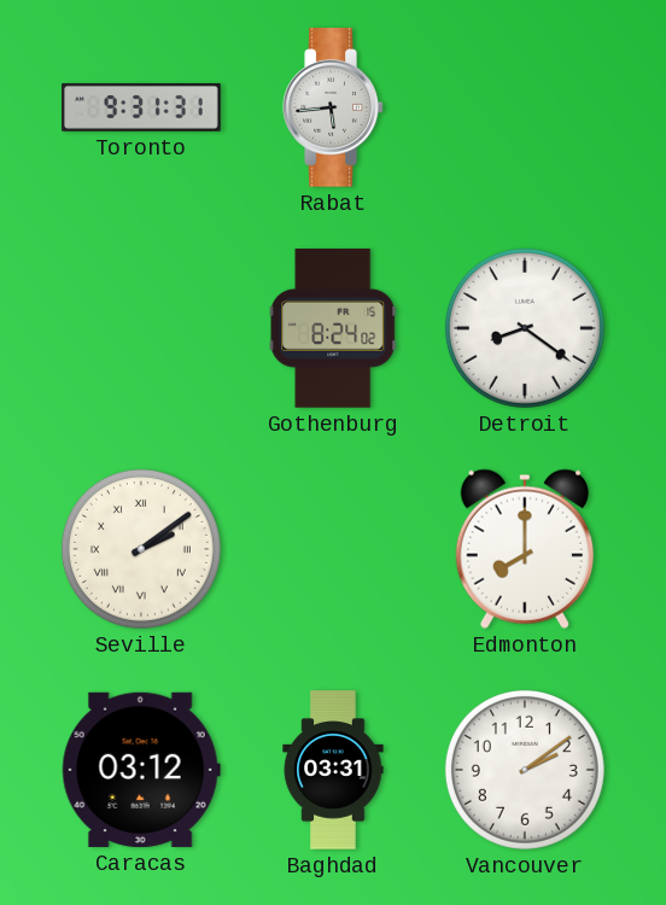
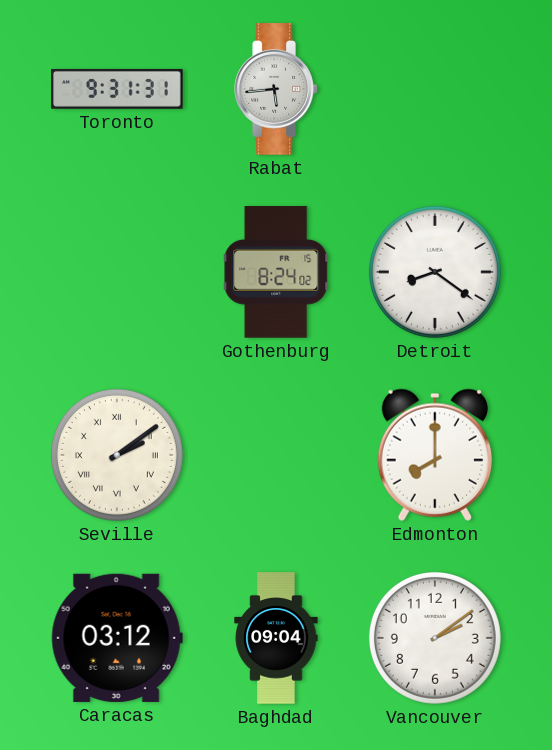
Baghdad: 03:31 -> 09:04 (276, 638)
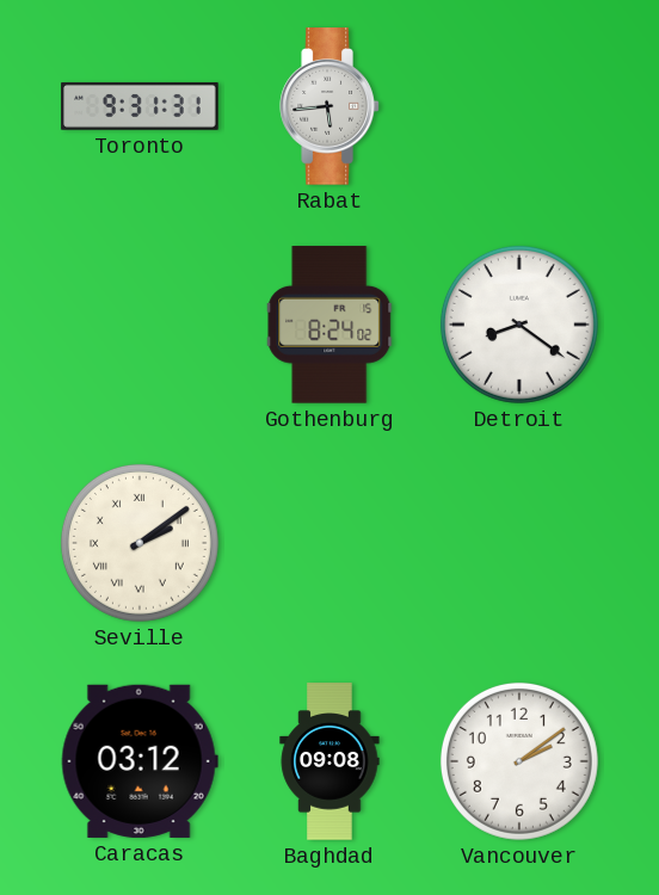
Edmonton: 8:00 -> none (435, 455)
Baghdad: 09:04 -> 09:08 (329, 761)
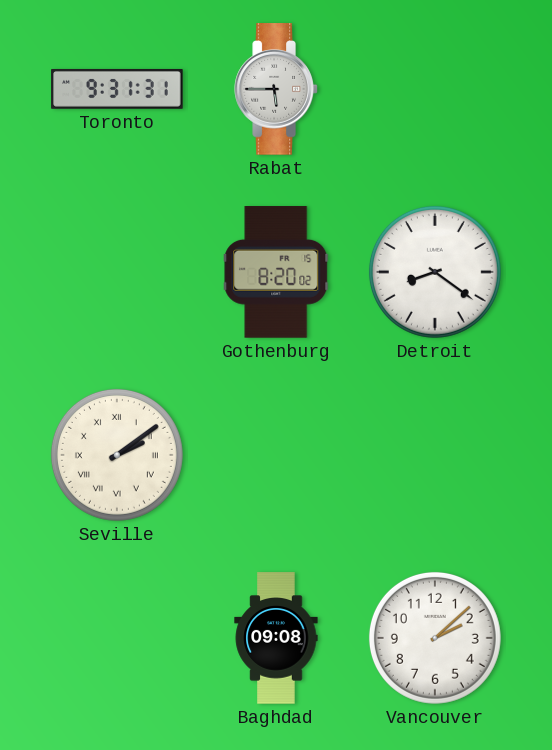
Rabat: 5:44 -> 5:45 (276, 89)
Gothenburg: 8:24 -> 8:20 (276, 272)
Caracas: 03:12 -> none (140, 761)
Vancouver: 2:09 -> 2:08 (435, 638)
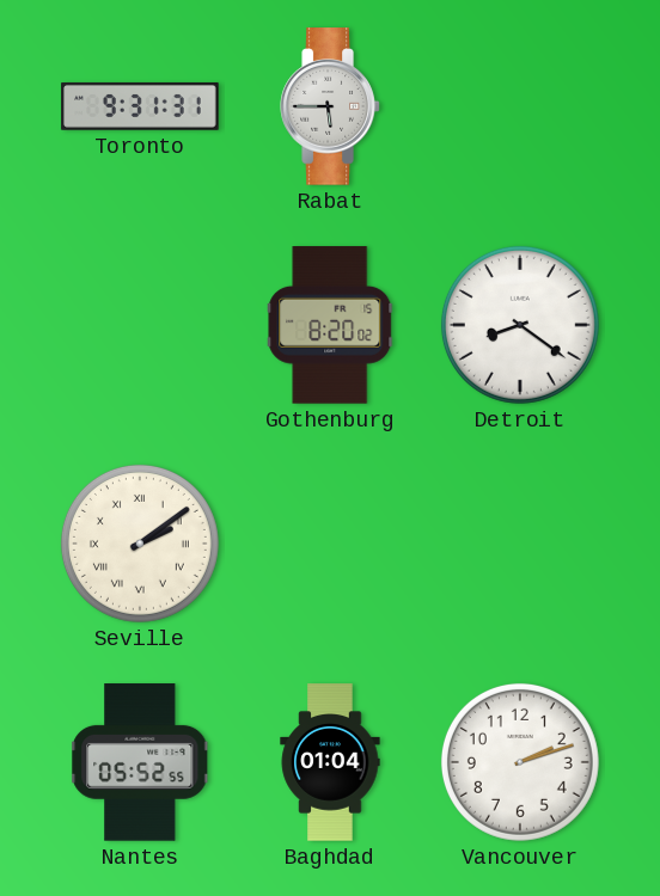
Nantes: none -> 05:52 (140, 762)
Baghdad: 09:08 -> 01:04 (330, 762)
Vancouver: 2:08 -> 2:12 (520, 762)
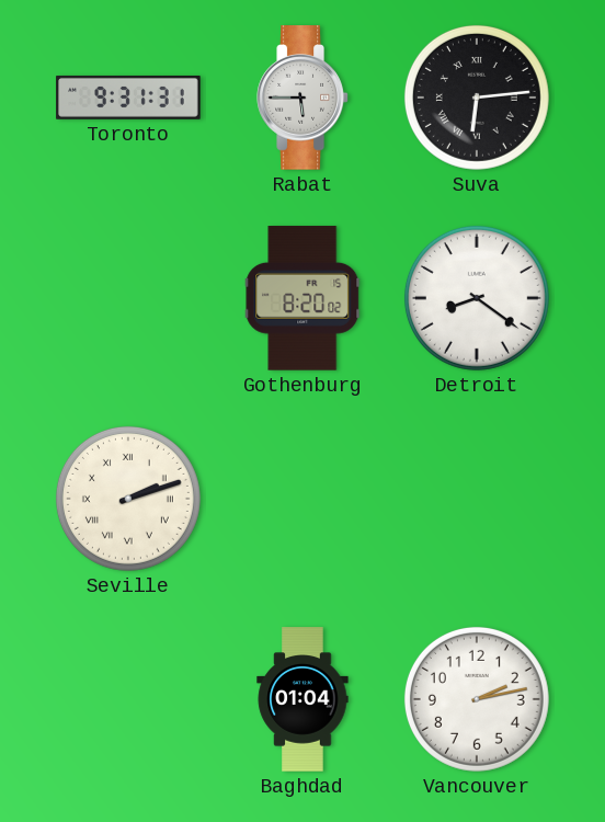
Suva: none -> 6:14 (477, 98)
Seville: 2:09 -> 2:12 (128, 499)
Nantes: 05:52 -> none (140, 762)
Vancouver: 2:12 -> 2:13 (477, 699)
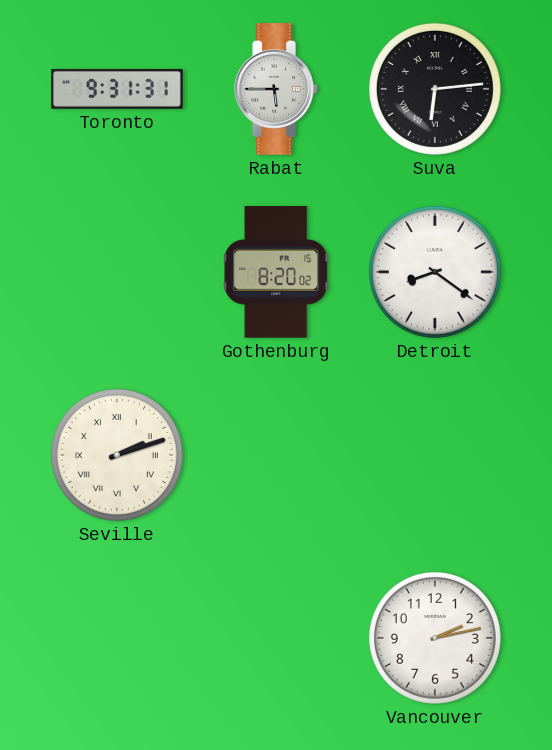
Baghdad: 01:04 -> none (302, 699)
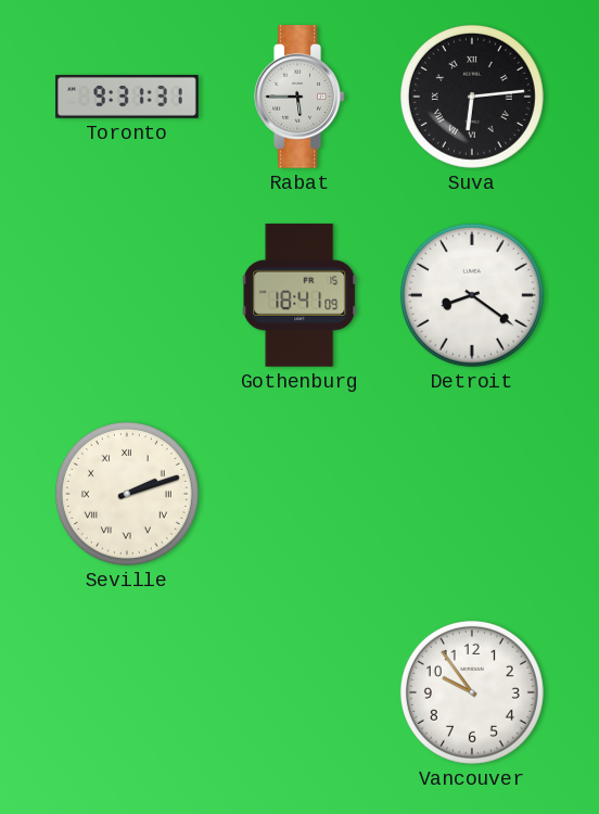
Gothenburg: 8:20 -> 18:41 (299, 295)
Vancouver: 2:13 -> 9:54 (472, 692)
